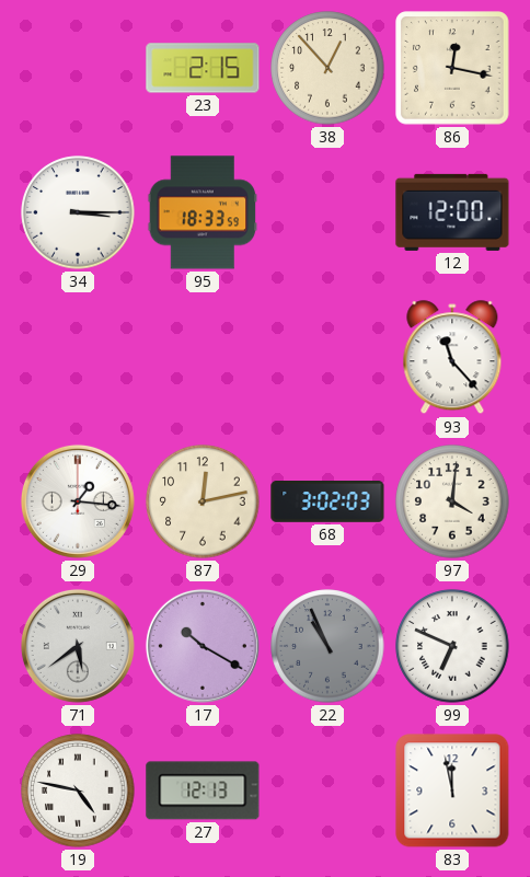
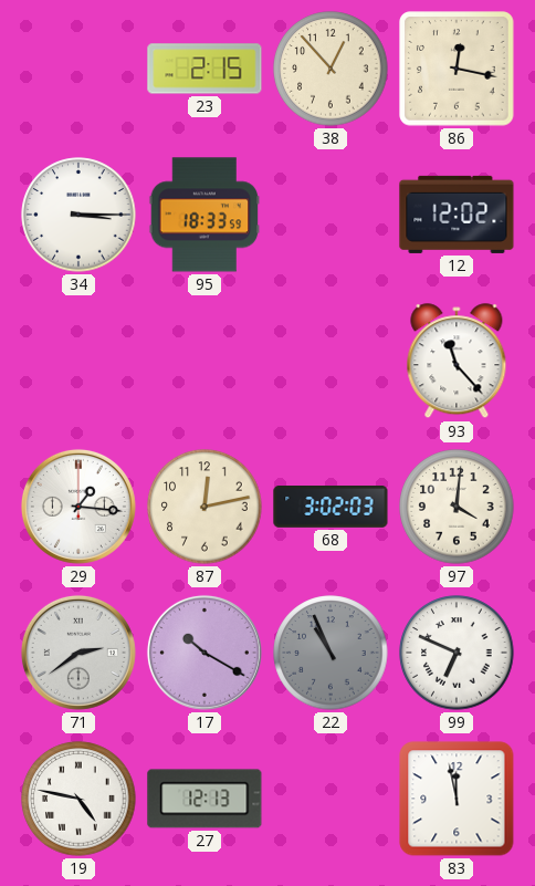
12: 12:00 -> 12:02 (457, 215)
71: 5:39 -> 2:39 (78, 653)
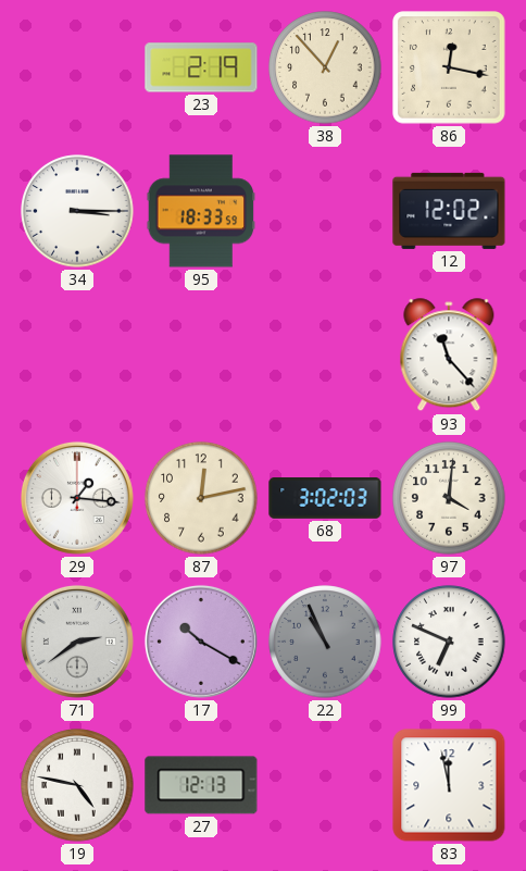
23: 2:15 -> 2:19 (201, 67)
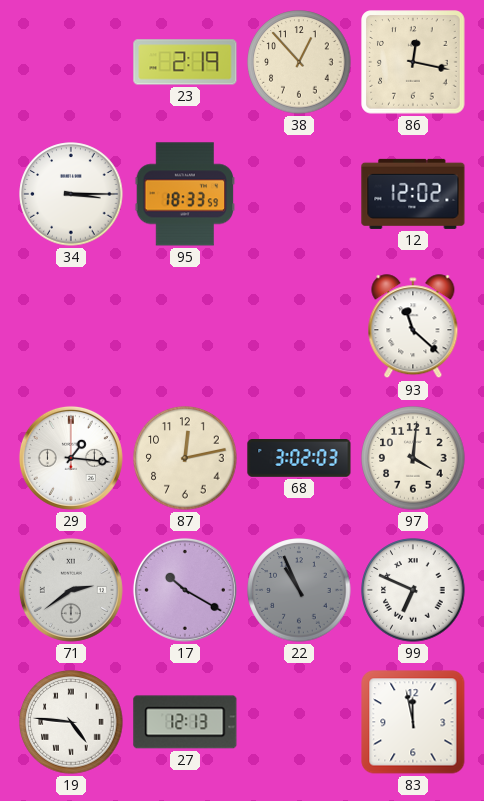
93: 11:23 -> 11:22 (413, 327)
19: 4:47 -> 4:46 (71, 722)
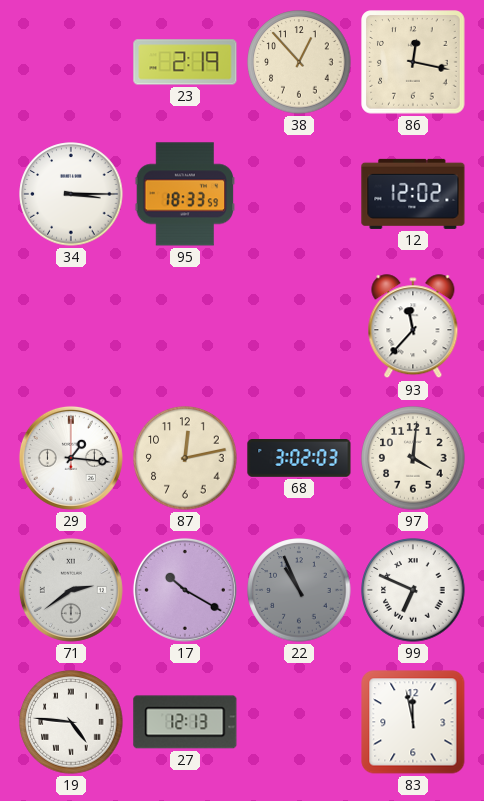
93: 11:22 -> 11:37 (413, 327)
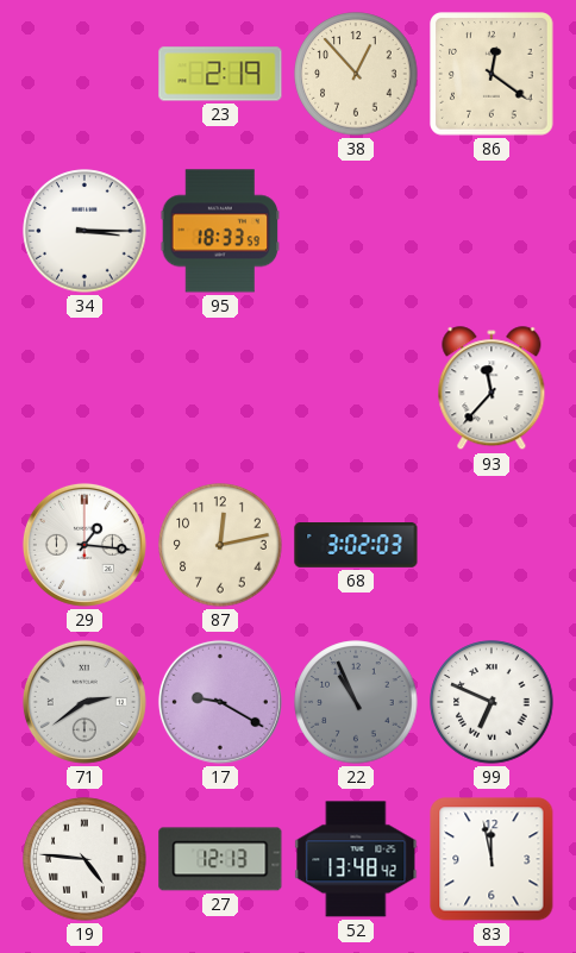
86: 12:17 -> 12:21 (492, 74)
12: 12:02 -> none (413, 194)
97: 4:01 -> none (413, 458)
17: 10:20 -> 9:20 (220, 702)
52: none -> 13:48 (356, 859)
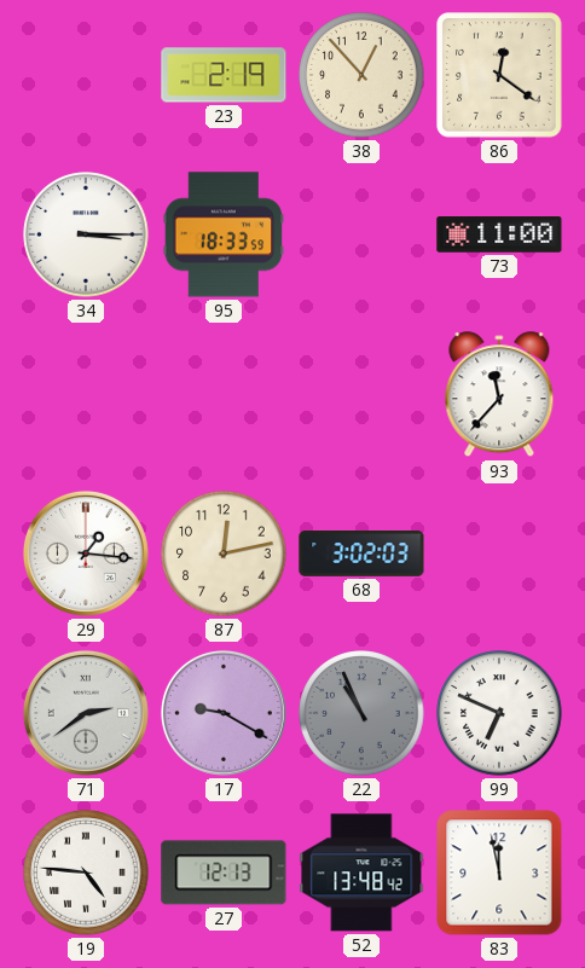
73: none -> 11:00 (499, 234)
